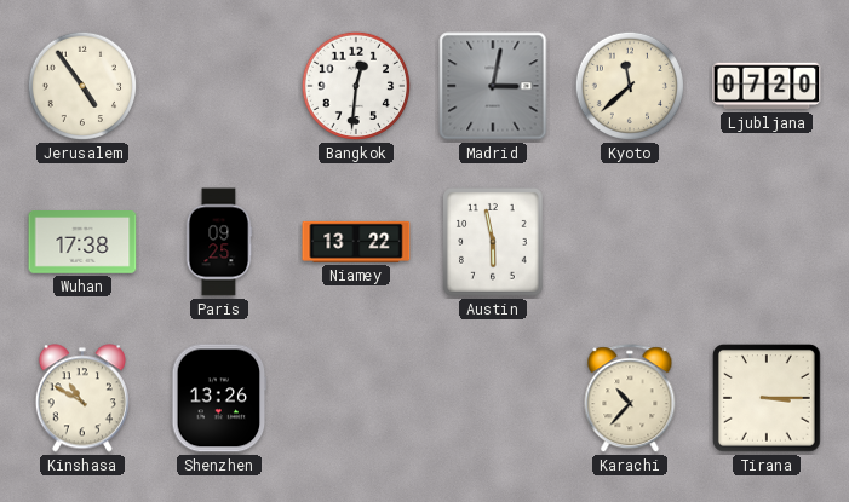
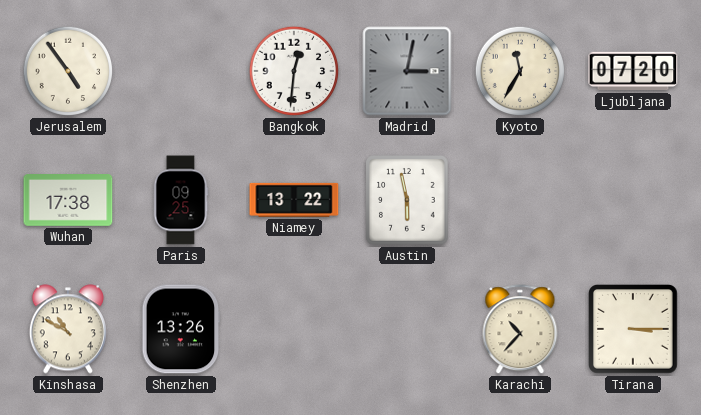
Kyoto: 11:38 -> 11:35 (520, 71)
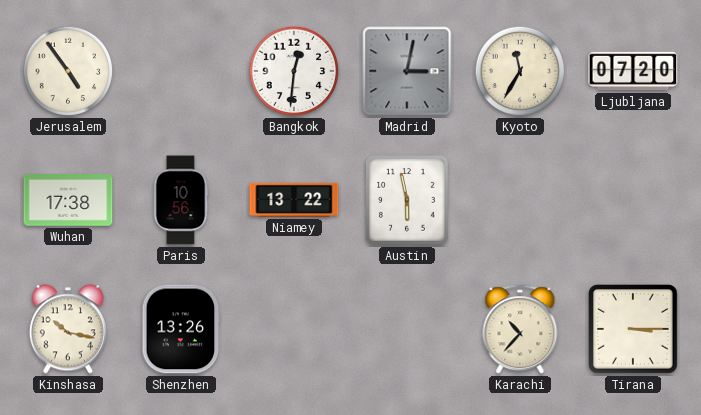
Paris: 09:25 -> 10:56 (181, 200)
Kinshasa: 10:50 -> 10:17 (68, 329)
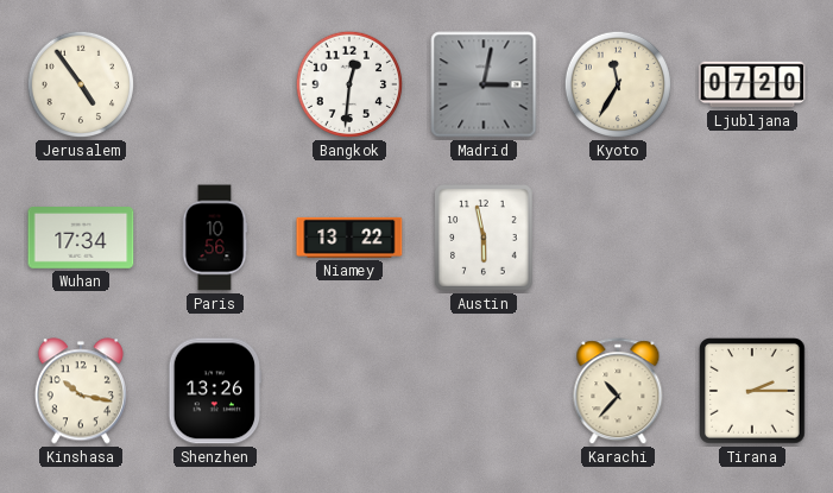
Wuhan: 17:38 -> 17:34 (81, 239)
Tirana: 3:15 -> 2:15 (753, 392)
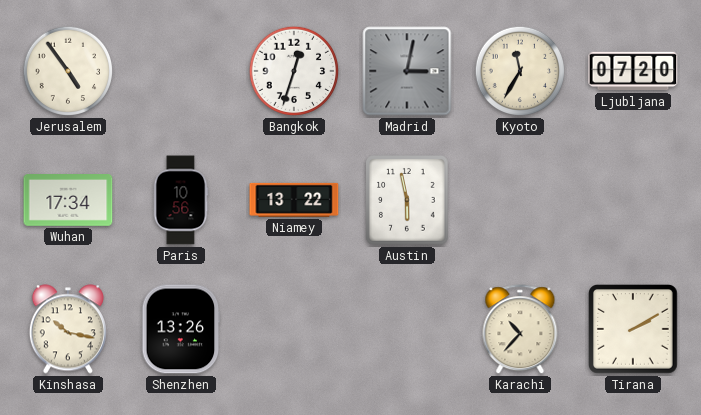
Bangkok: 12:31 -> 12:33 (294, 71)
Tirana: 2:15 -> 2:10 (634, 330)
